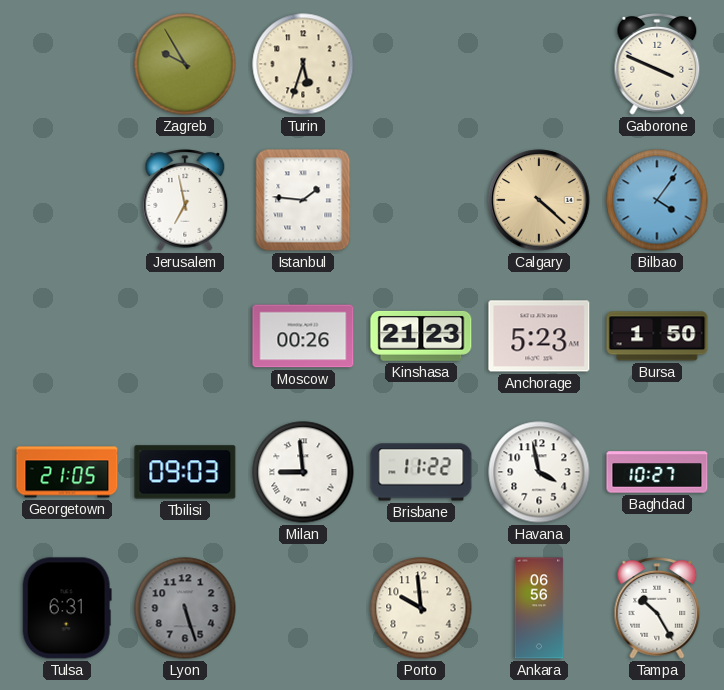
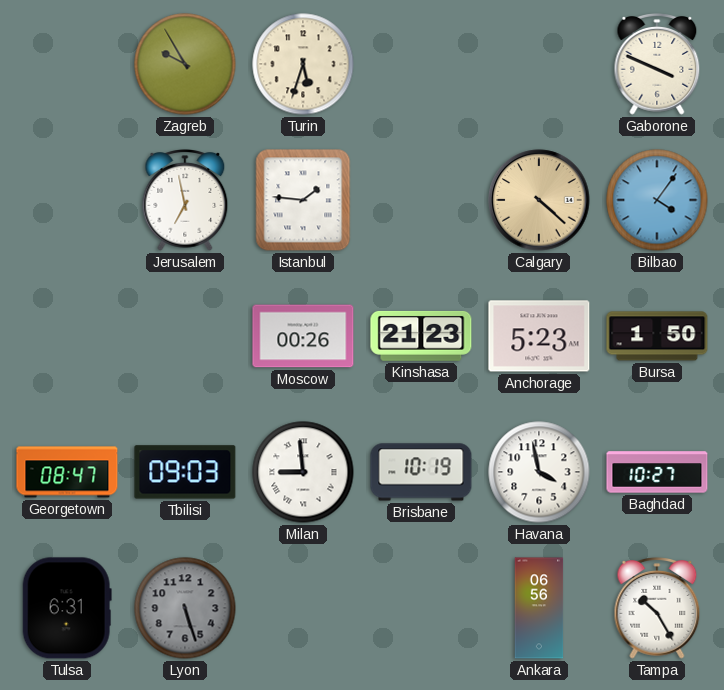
Georgetown: 21:05 -> 08:47 (67, 472)
Brisbane: 11:22 -> 10:19 (421, 472)
Porto: 9:59 -> none (421, 608)
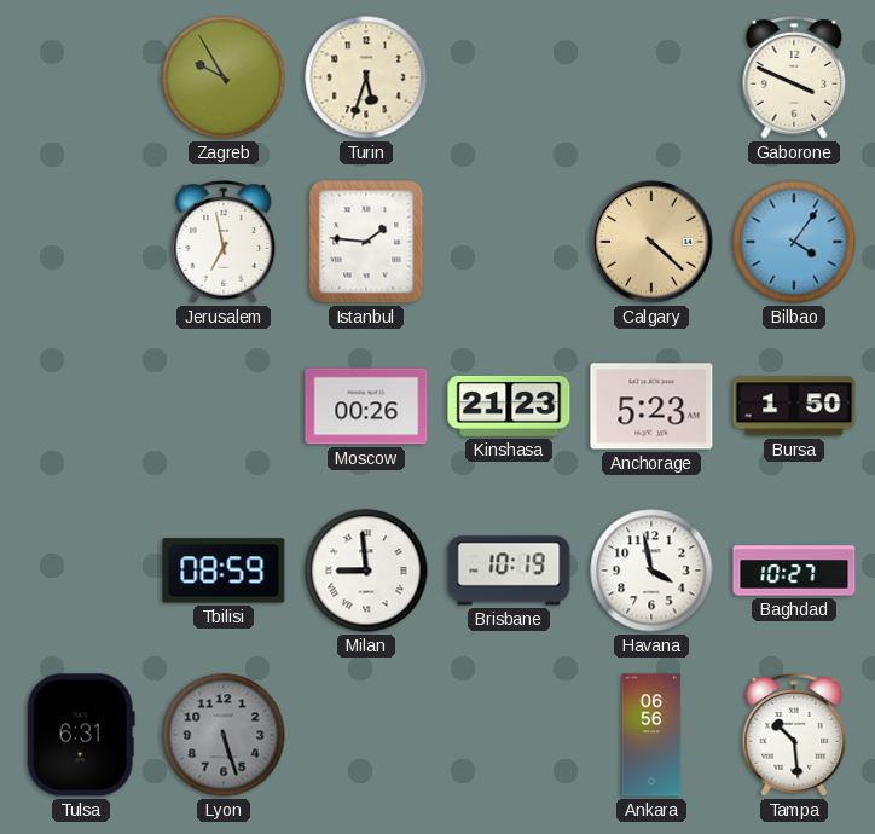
Georgetown: 08:47 -> none (67, 472)
Tbilisi: 09:03 -> 08:59 (224, 571)
Tampa: 10:25 -> 10:29 (794, 735)
